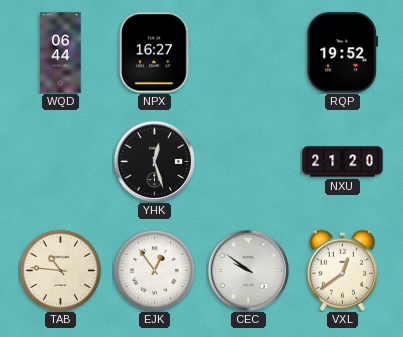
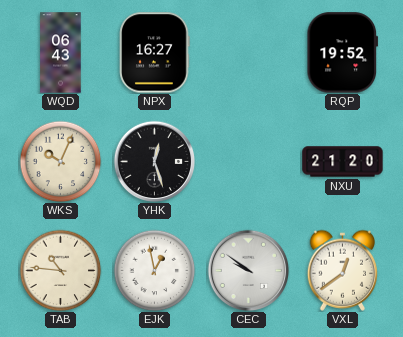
WQD: 06:44 -> 06:43 (61, 53)
WKS: none -> 10:04 (60, 161)
EJK: 12:54 -> 12:58 (154, 270)
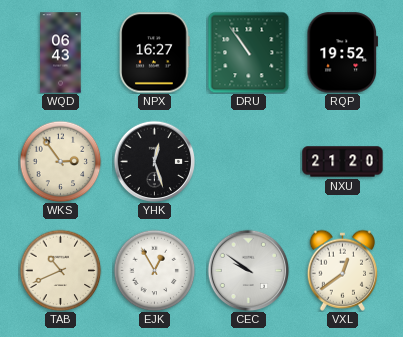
DRU: none -> 10:54 (248, 52)
WKS: 10:04 -> 2:54 (60, 161)
TAB: 10:46 -> 10:41 (60, 270)
EJK: 12:58 -> 12:55 (154, 270)
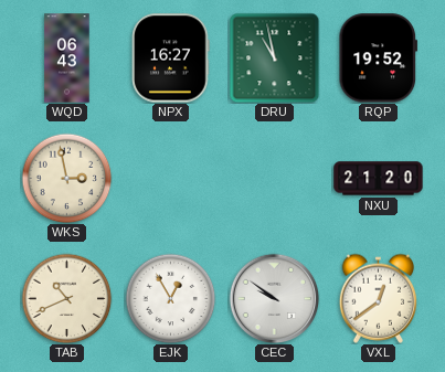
DRU: 10:54 -> 10:58 (274, 57)
WKS: 2:54 -> 2:58 (66, 178)
YHK: 12:27 -> none (154, 161)
